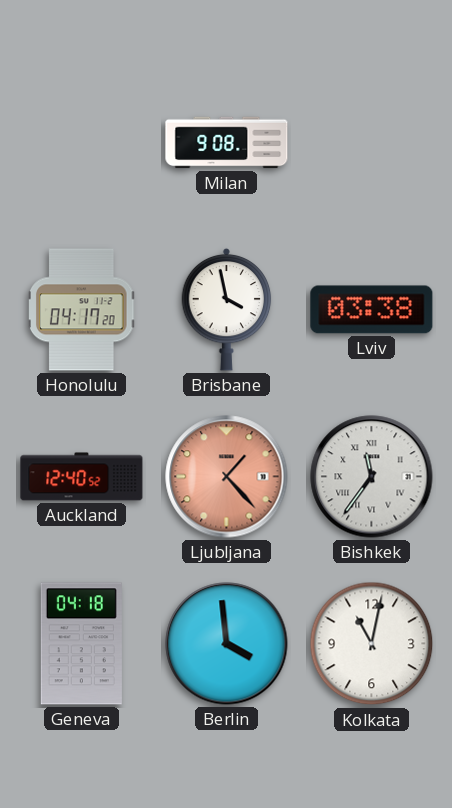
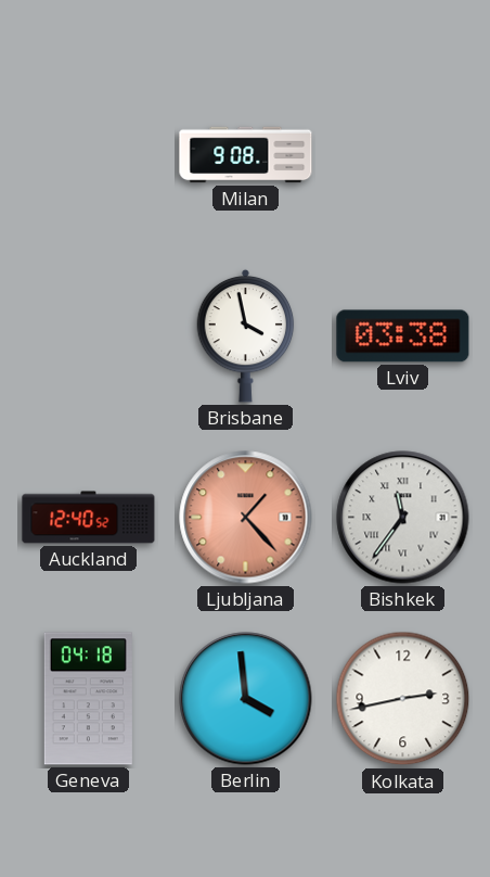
Honolulu: 04:17 -> none (83, 310)
Kolkata: 11:02 -> 2:43 (403, 699)
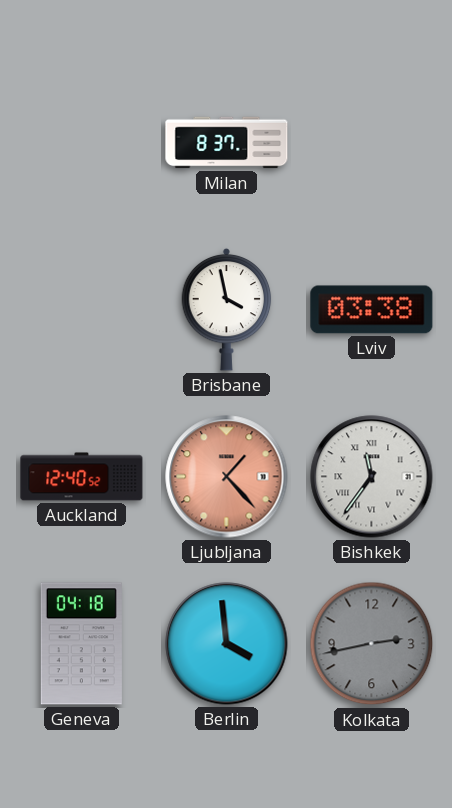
Milan: 9:08 -> 8:37 (227, 143)
Kolkata dial: white -> grey (372, 644)
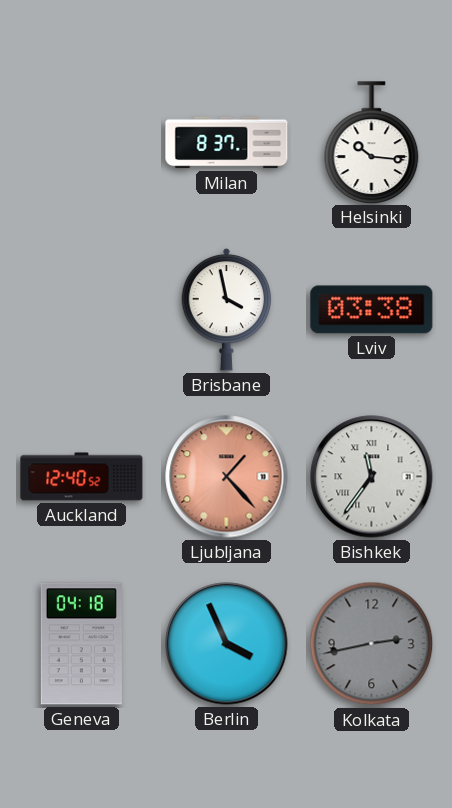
Helsinki: none -> 10:16 (372, 142)
Berlin: 3:59 -> 3:56 (227, 644)
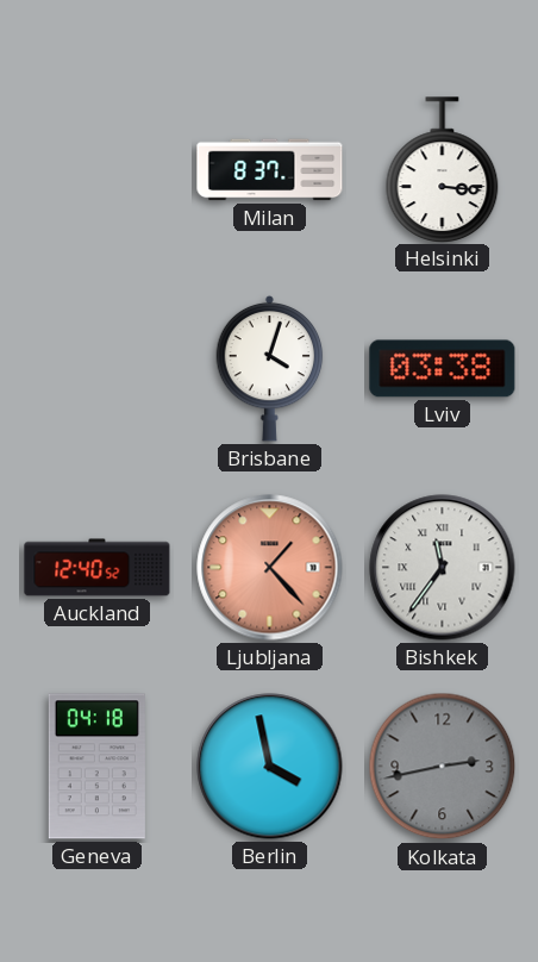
Helsinki: 10:16 -> 3:16 (443, 169)
Brisbane: 3:58 -> 4:03 (270, 368)
Berlin: 3:56 -> 3:58 (270, 767)
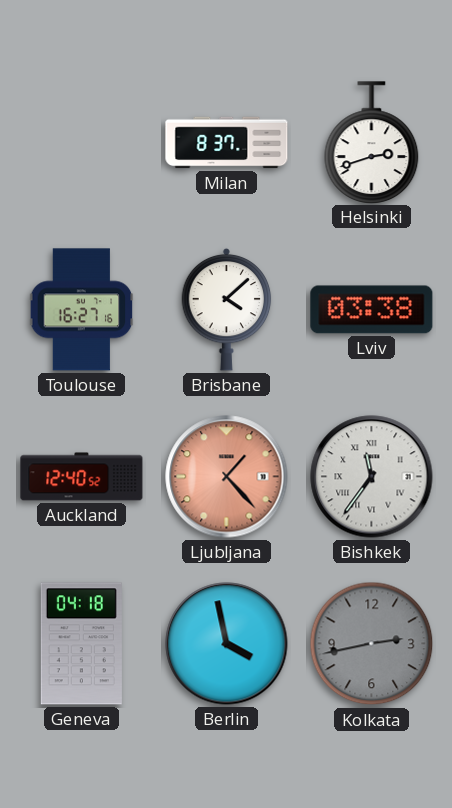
Helsinki: 3:16 -> 2:42 (372, 142)
Toulouse: none -> 16:27 (82, 310)
Brisbane: 4:03 -> 4:08 (227, 309)
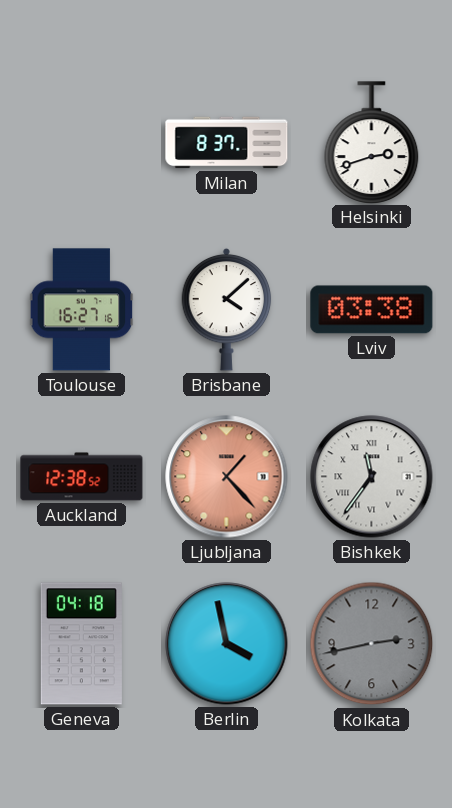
Auckland: 12:40 -> 12:38 (82, 477)
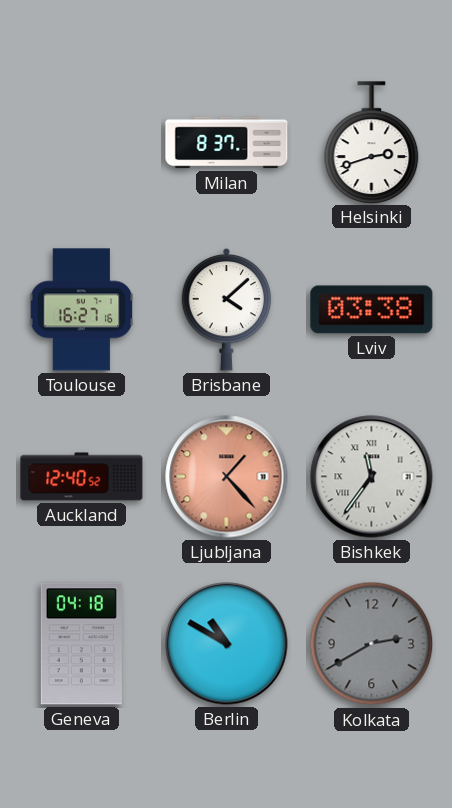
Auckland: 12:38 -> 12:40 (82, 477)
Berlin: 3:58 -> 10:50 (227, 644)
Kolkata: 2:43 -> 2:40 (372, 644)
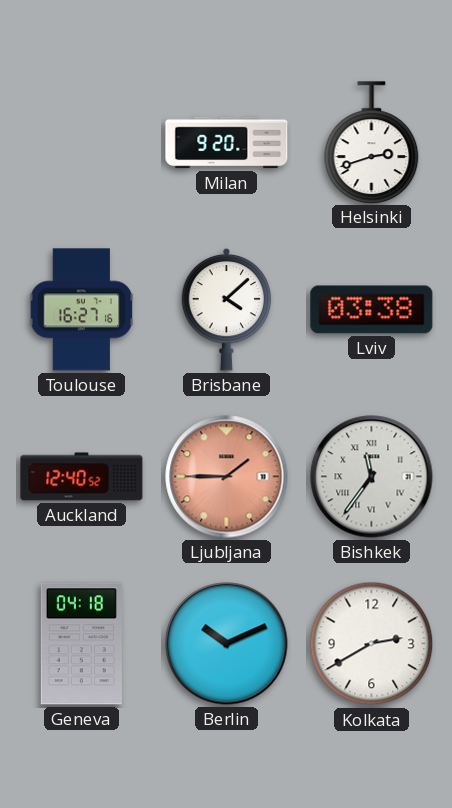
Milan: 8:37 -> 9:20 (227, 143)
Ljubljana: 1:23 -> 1:45 (227, 477)
Berlin: 10:50 -> 10:11 (227, 644)
Kolkata dial: grey -> white (372, 644)
